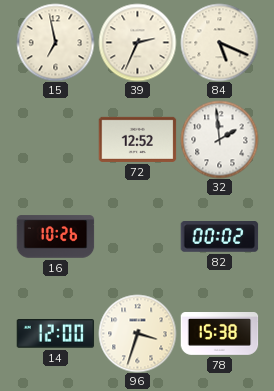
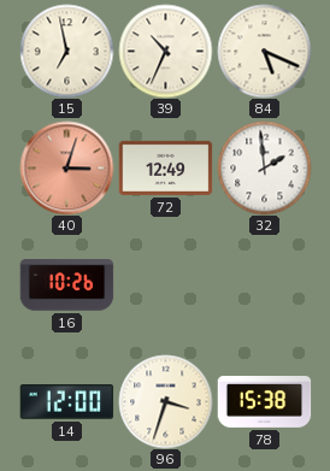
39: 2:34 -> 10:34 (165, 51)
40: none -> 3:03 (66, 167)
72: 12:52 -> 12:49 (165, 167)
82: 00:02 -> none (219, 237)
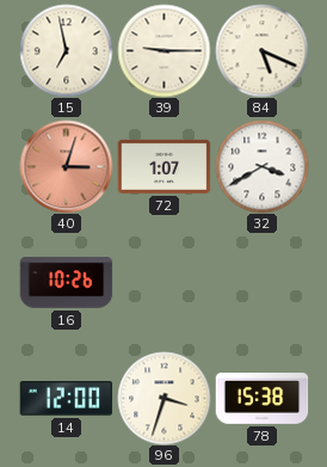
39: 10:34 -> 9:15 (163, 50)
72: 12:49 -> 1:07 (163, 166)
32: 1:59 -> 3:40 (261, 166)
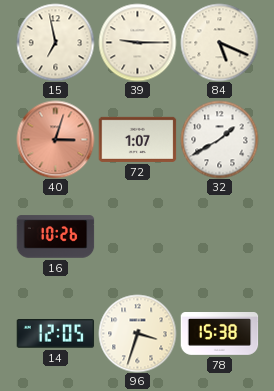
32: 3:40 -> 1:40 (219, 139)
14: 12:00 -> 12:05 (55, 334)
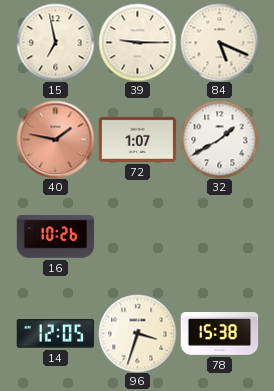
40: 3:03 -> 1:47 (55, 139)
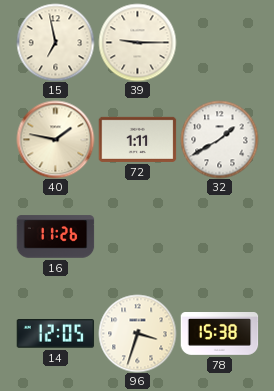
84: 5:19 -> none (219, 42)
40 dial: salmon -> cream (55, 139)
72: 1:07 -> 1:11 (137, 139)
16: 10:26 -> 11:26 (55, 237)
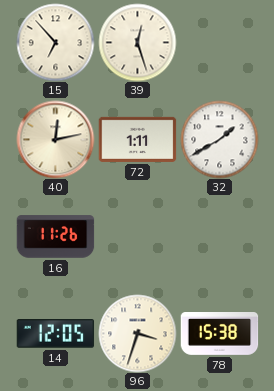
15: 6:58 -> 6:53 (55, 42)
39: 9:15 -> 12:27 (137, 42)
40: 1:47 -> 12:13 (55, 139)
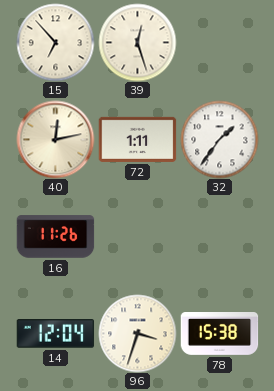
32: 1:40 -> 1:36 (219, 139)
14: 12:05 -> 12:04 (55, 334)
